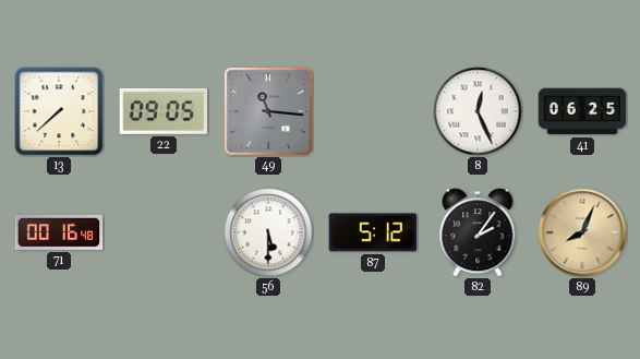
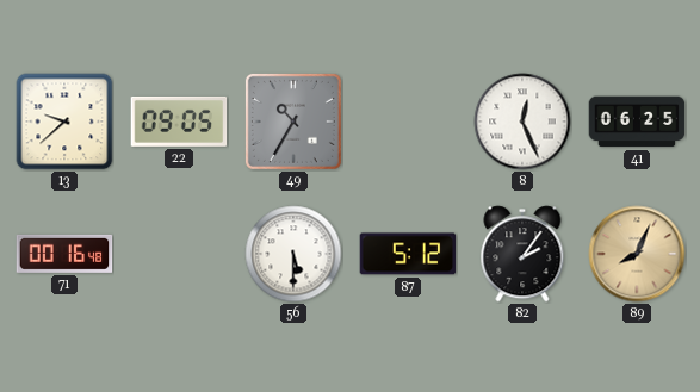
13: 7:38 -> 9:38 (64, 122)
49: 11:16 -> 10:35 (293, 122)
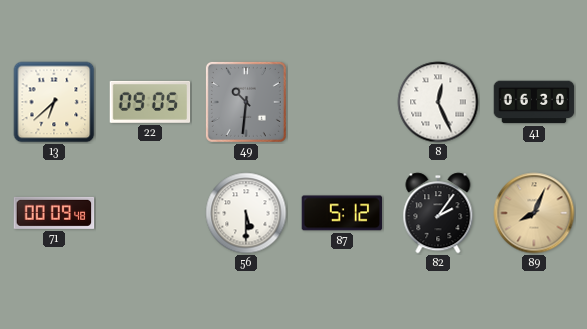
13: 9:38 -> 6:38 (54, 102)
49: 10:35 -> 10:31 (246, 102)
41: 06:25 -> 06:30 (534, 102)
71: 00:16 -> 00:09 (54, 213)
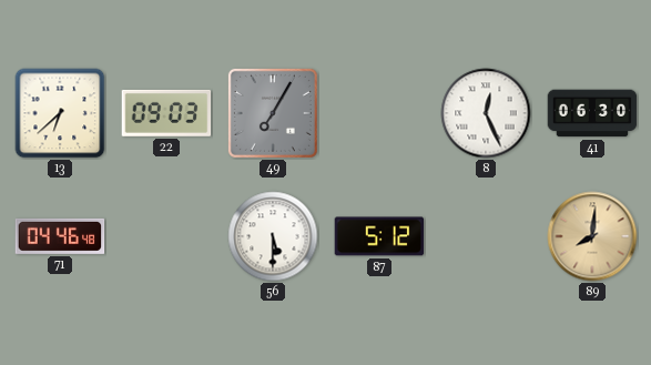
22: 09:05 -> 09:03 (166, 113)
49: 10:31 -> 7:05 (273, 113)
71: 00:09 -> 04:46 (60, 236)
82: 2:06 -> none (438, 213)
89: 8:04 -> 8:01 (592, 236)
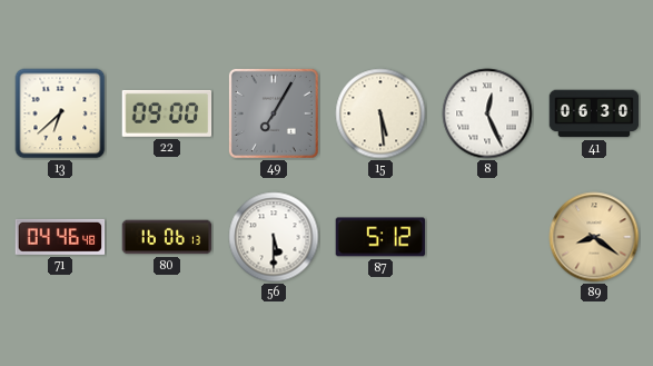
22: 09:03 -> 09:00 (167, 113)
15: none -> 5:29 (380, 113)
80: none -> 16:06 (167, 237)
89: 8:01 -> 8:21 (594, 237)
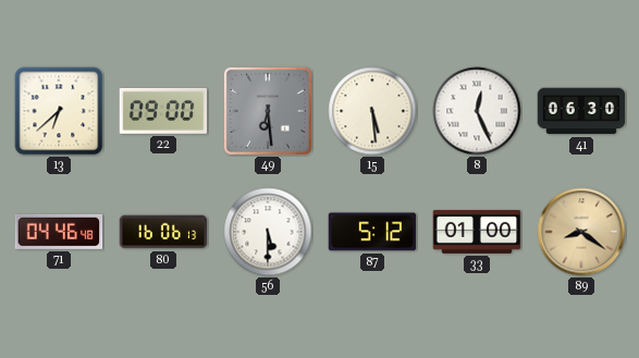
49: 7:05 -> 6:29 (268, 111)
33: none -> 01:00 (477, 232)
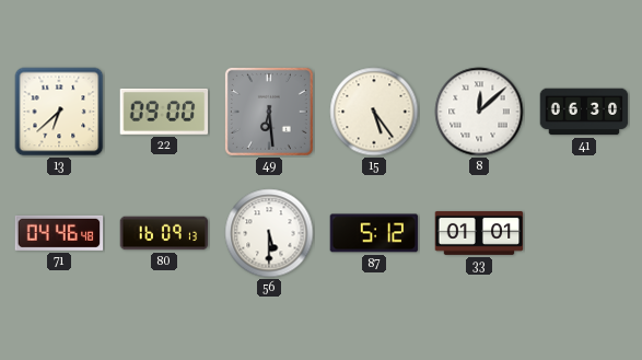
15: 5:29 -> 5:24 (374, 112)
8: 12:26 -> 12:08 (479, 112)
80: 16:06 -> 16:09 (164, 233)
33: 01:00 -> 01:01 (479, 233)
89: 8:21 -> none (581, 232)
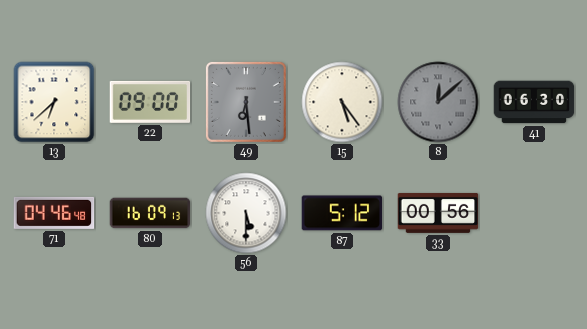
8 dial: white -> grey (438, 102)
33: 01:01 -> 00:56 (438, 213)
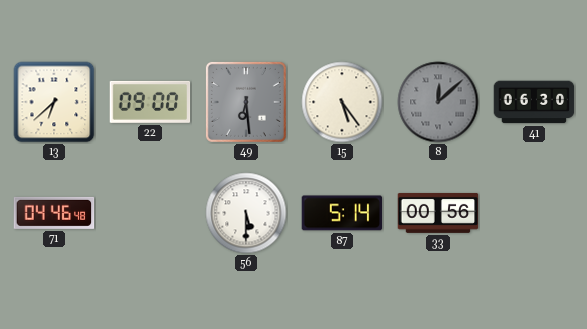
80: 16:09 -> none (150, 213)
87: 5:12 -> 5:14 (342, 213)
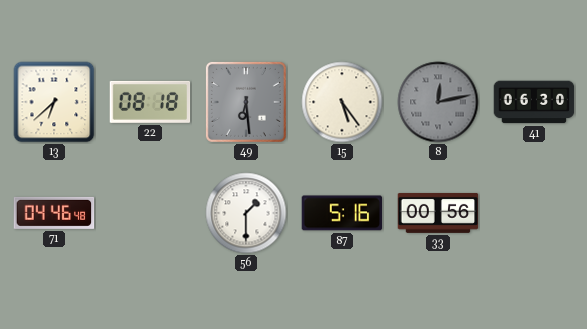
22: 09:00 -> 08:18 (150, 102)
8: 12:08 -> 12:13 (438, 102)
56: 5:30 -> 1:30 (246, 213)
87: 5:14 -> 5:16 (342, 213)
